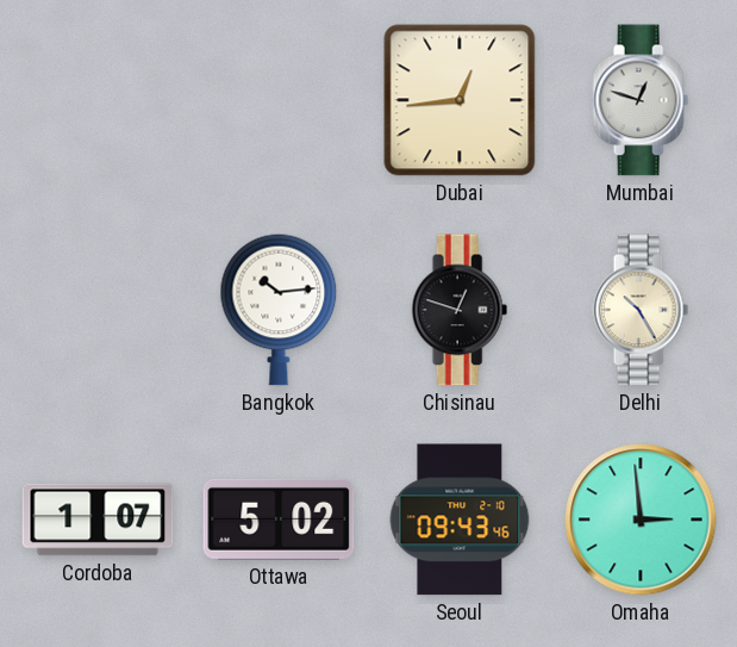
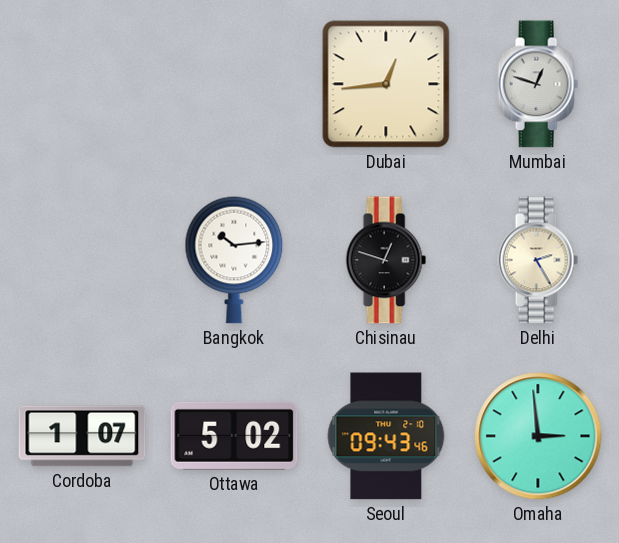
Delhi: 10:25 -> 2:25 (538, 260)
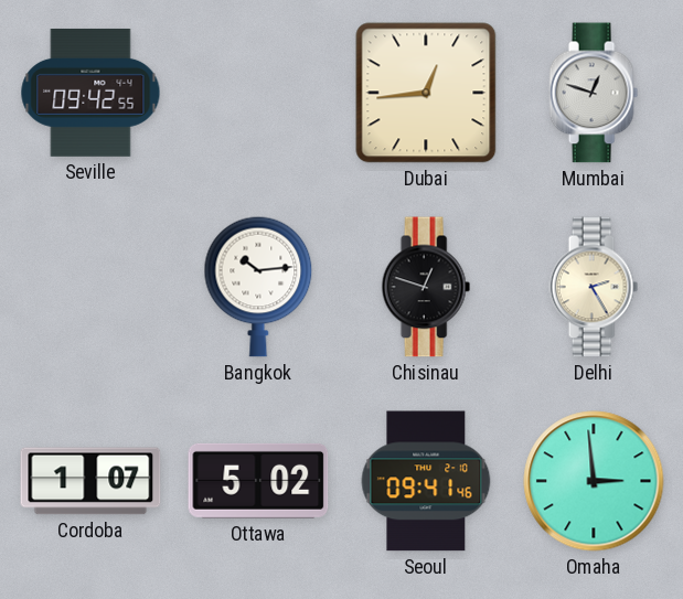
Seville: none -> 09:42 (90, 93)
Seoul: 09:43 -> 09:41 (426, 481)
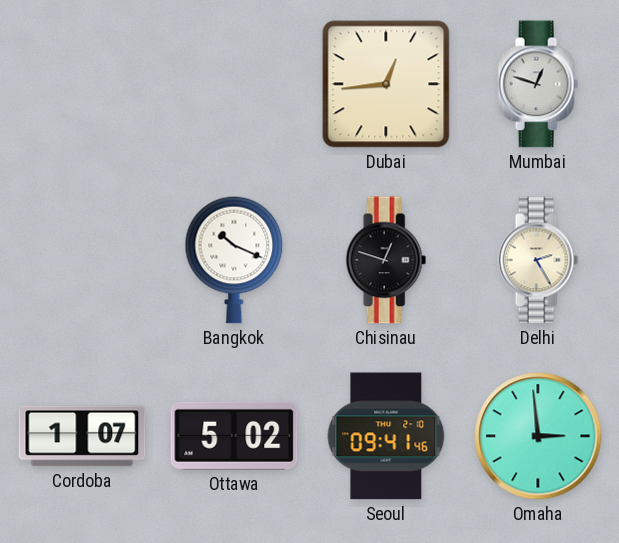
Seville: 09:42 -> none (90, 93)
Bangkok: 10:14 -> 10:19 (234, 260)
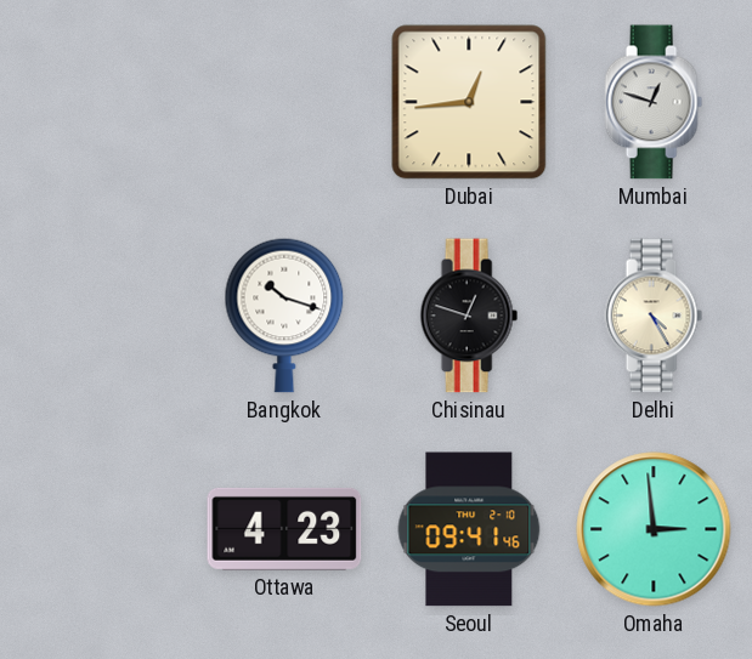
Bangkok: 10:19 -> 10:18 (284, 316)
Delhi: 2:25 -> 4:25 (654, 316)
Cordoba: 1:07 -> none (82, 436)
Ottawa: 5:02 -> 4:23 (284, 529)
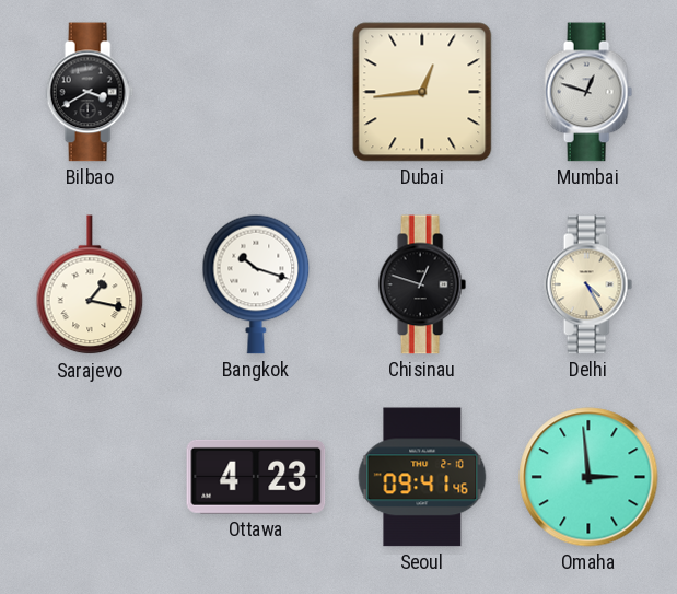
Bilbao: none -> 3:40 (90, 92)
Sarajevo: none -> 1:17 (90, 286)
